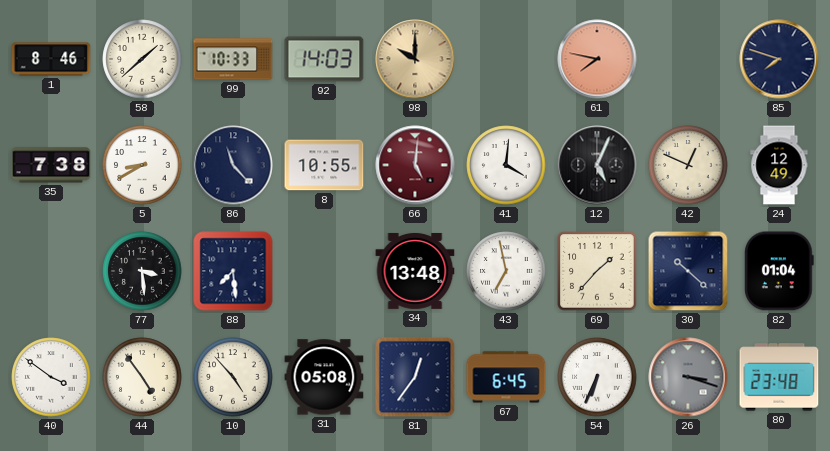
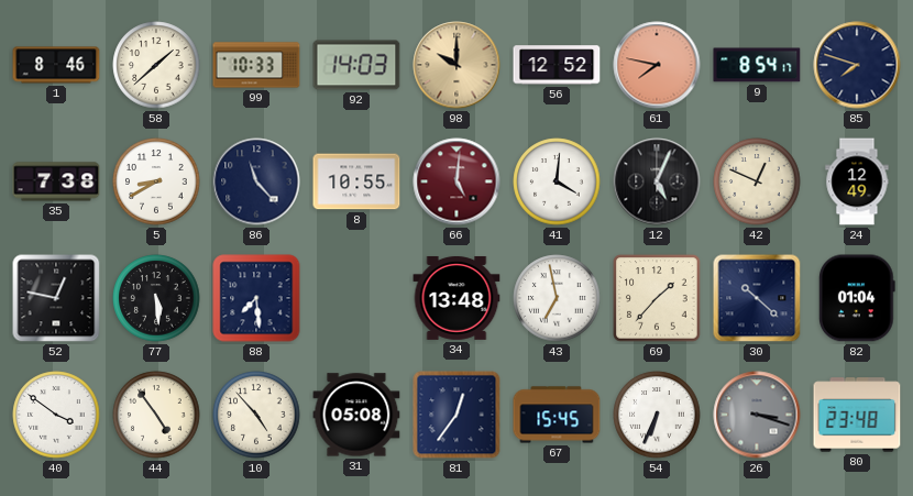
56: none -> 12:52 (557, 65)
9: none -> 8:54 (757, 65)
52: none -> 12:47 (56, 298)
77: 3:29 -> 5:29 (156, 298)
67: 6:45 -> 15:45 (557, 415)
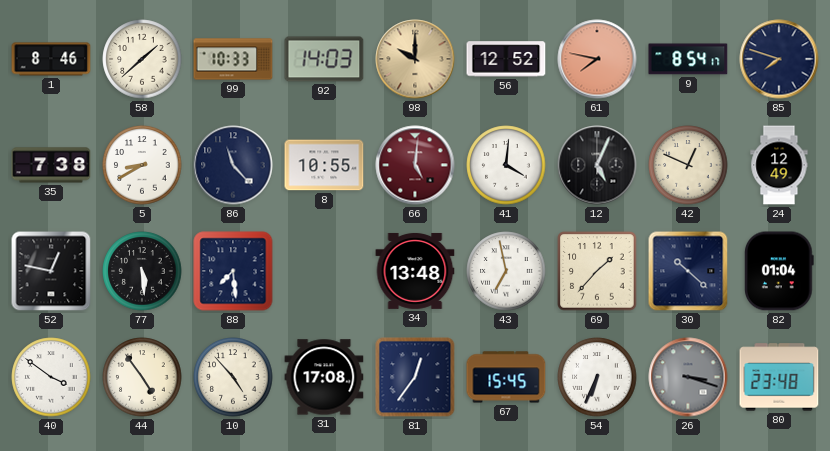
31: 05:08 -> 17:08 (324, 377)
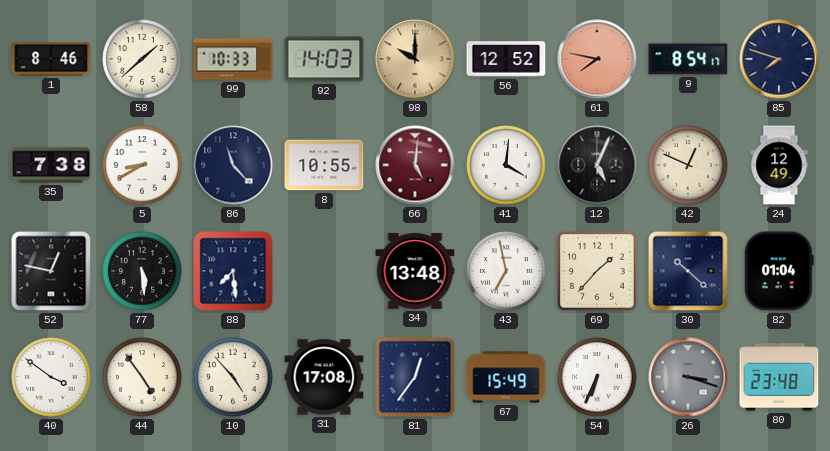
67: 15:45 -> 15:49 (506, 377)
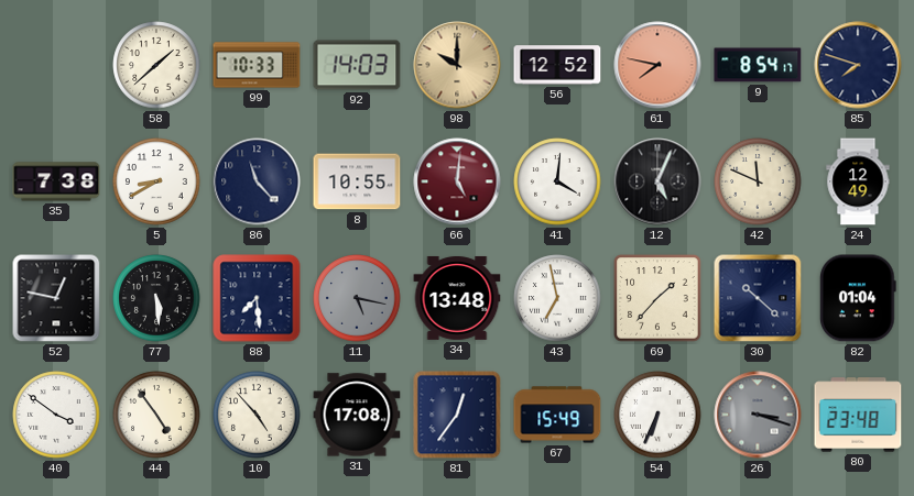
1: 8:46 -> none (51, 59)
42: 12:49 -> 11:49 (758, 181)
11: none -> 5:17 (357, 298)
